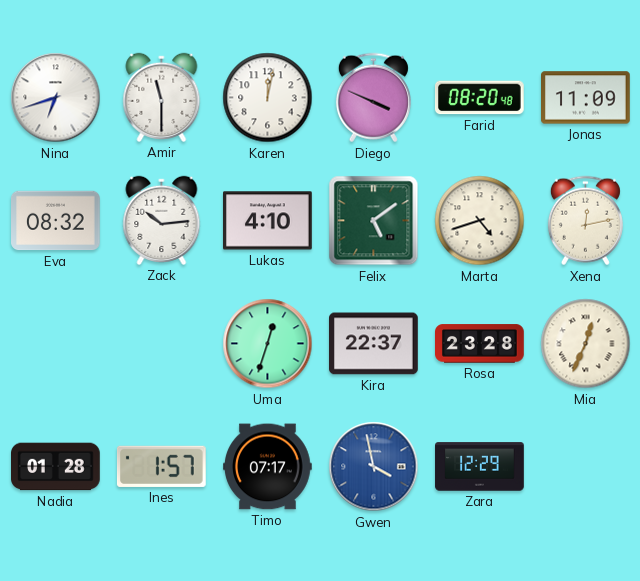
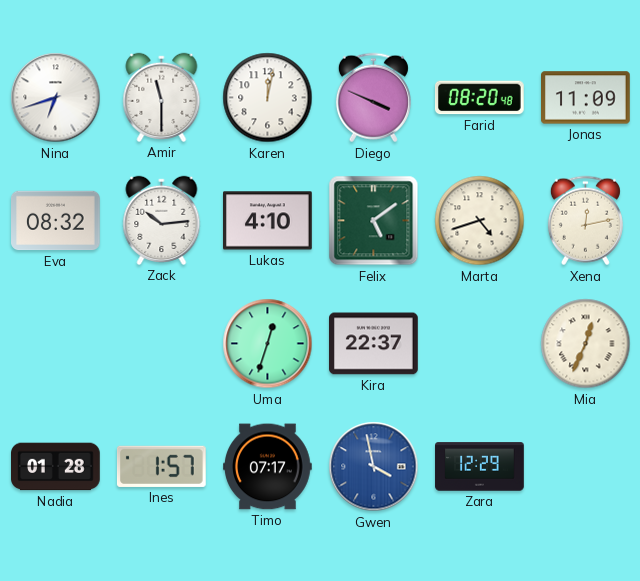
Rosa: 23:28 -> none (480, 344)
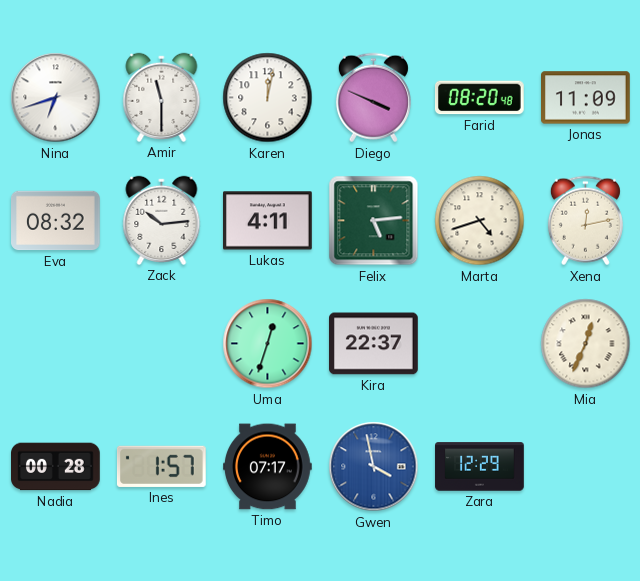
Lukas: 4:10 -> 4:11 (268, 221)
Felix: 5:09 -> 5:14 (374, 221)
Nadia: 01:28 -> 00:28 (56, 467)
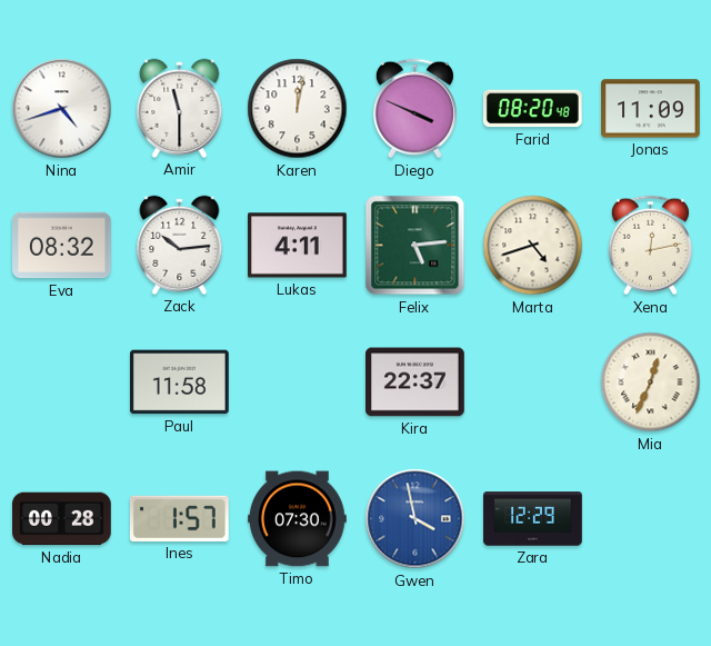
Nina: 6:42 -> 4:42 (62, 109)
Paul: none -> 11:58 (180, 382)
Uma: 12:33 -> none (268, 344)
Timo: 07:17 -> 07:30 (298, 519)
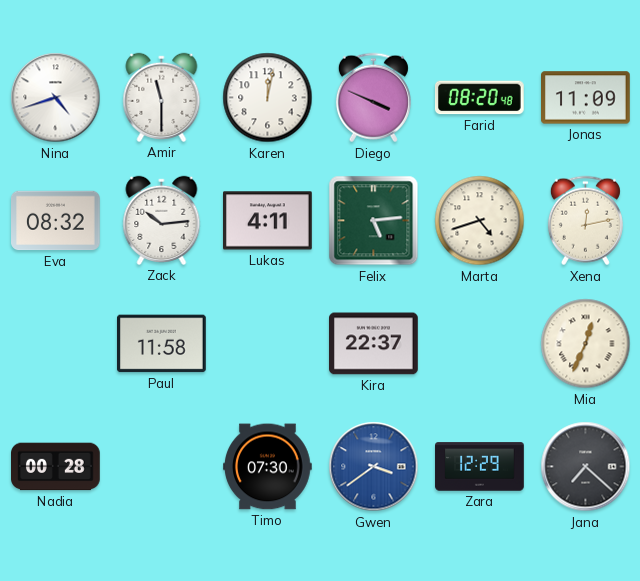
Ines: 1:57 -> none (179, 518)
Gwen: 3:58 -> 3:39 (374, 467)
Jana: none -> 7:22 (586, 467)
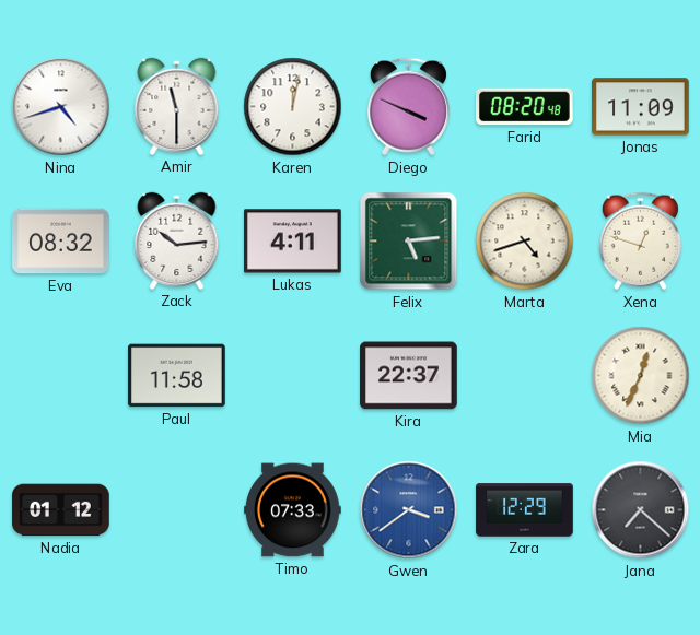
Xena: 12:13 -> 12:48 (640, 242)
Nadia: 00:28 -> 01:12 (61, 510)
Timo: 07:30 -> 07:33 (293, 510)
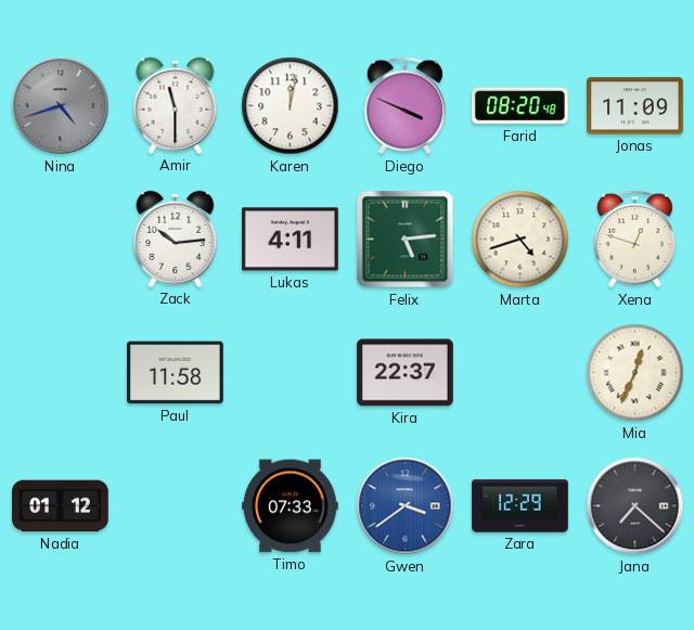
Nina dial: white -> grey (61, 106)
Eva: 08:32 -> none (61, 242)
